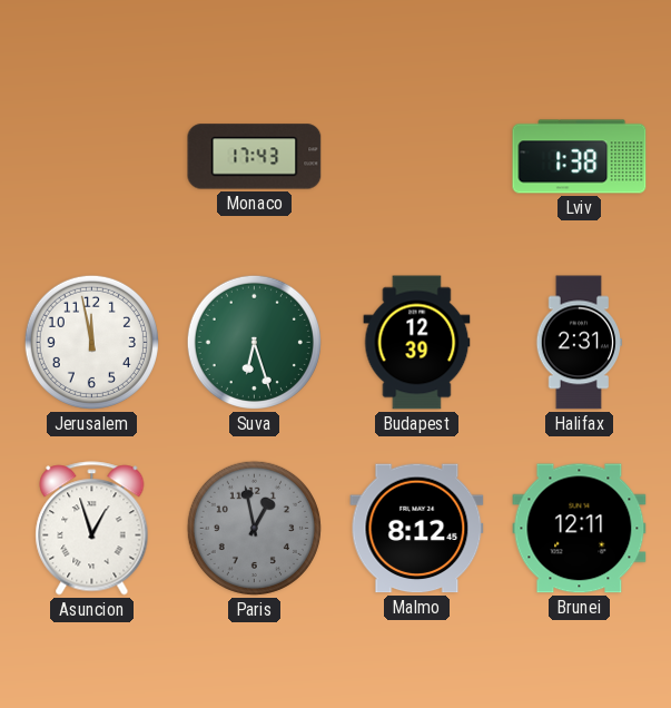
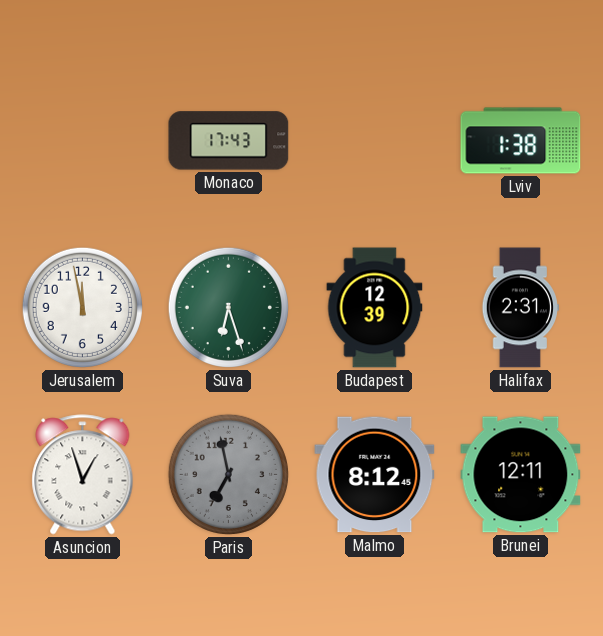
Paris: 12:58 -> 6:58 (228, 474)
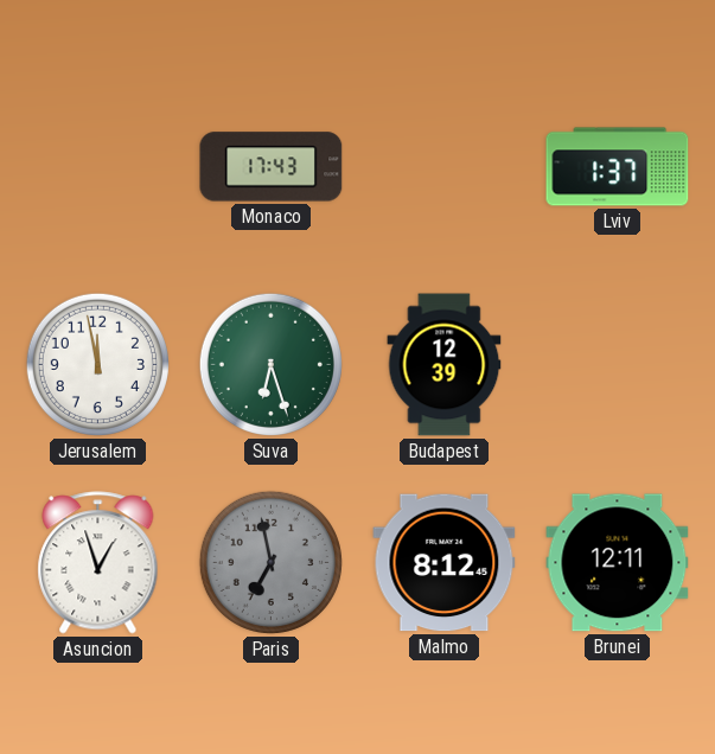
Lviv: 1:38 -> 1:37 (618, 167)
Halifax: 2:31 -> none (520, 308)
